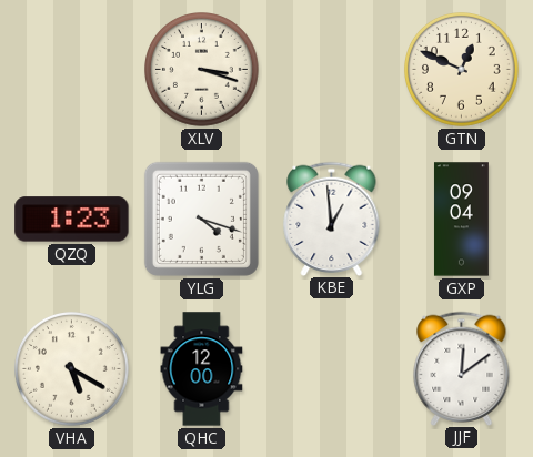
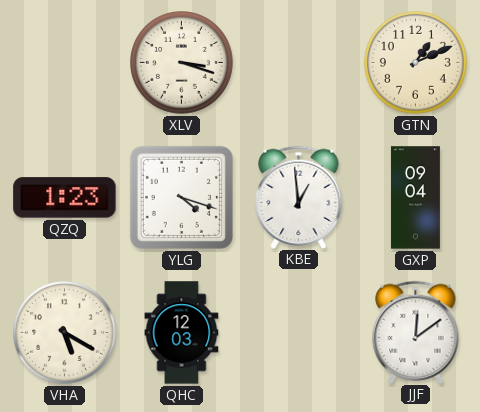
GTN: 12:49 -> 1:11 (416, 63)
QHC: 12:00 -> 12:03 (182, 333)
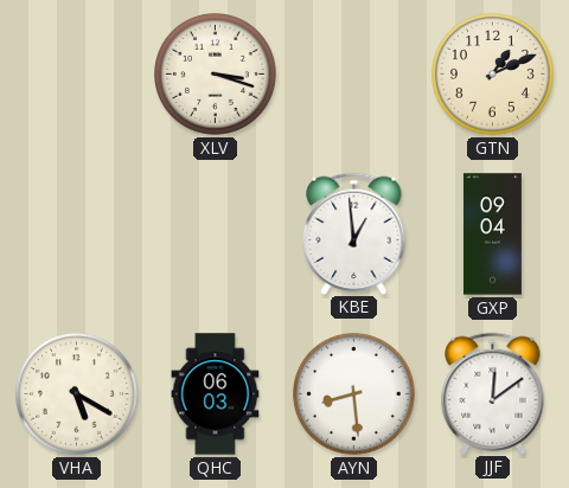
QZQ: 1:23 -> none (65, 198)
YLG: 4:18 -> none (181, 197)
QHC: 12:03 -> 06:03 (216, 394)
AYN: none -> 8:29 (354, 394)
